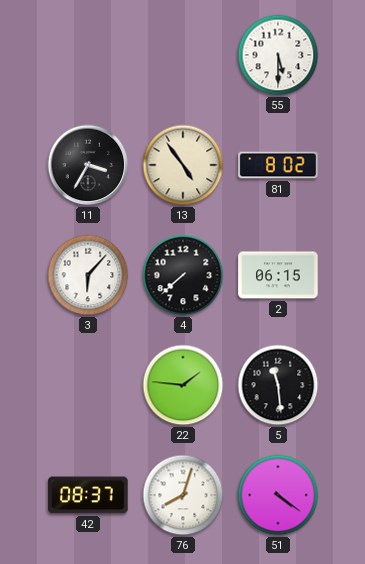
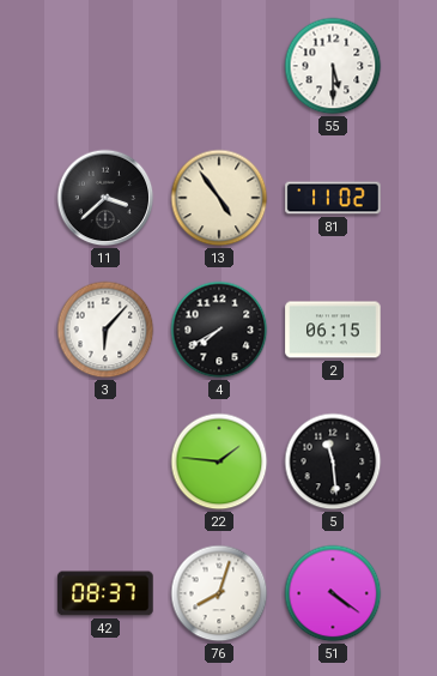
11: 3:35 -> 3:38 (105, 198)
81: 8:02 -> 11:02 (333, 198)
4: 7:38 -> 7:40 (219, 330)
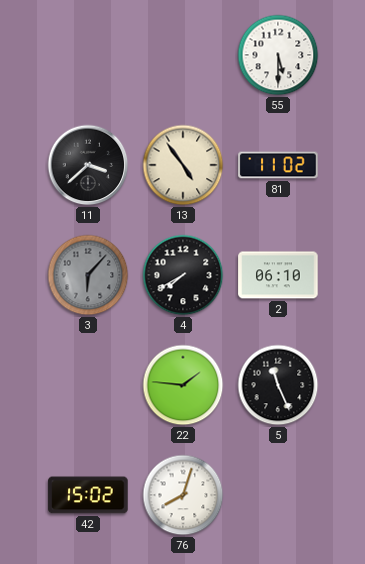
3 dial: white -> grey (88, 275)
2: 06:15 -> 06:10 (278, 275)
5: 11:29 -> 11:26 (278, 385)
42: 08:37 -> 15:02 (88, 495)
51: 4:21 -> none (333, 593)
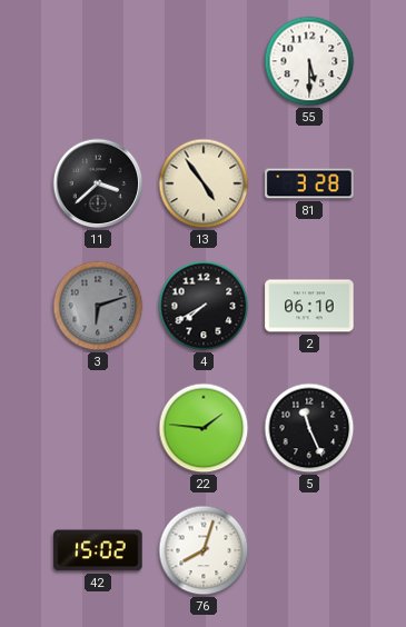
81: 11:02 -> 3:28 (309, 183)
3: 6:07 -> 6:12 (98, 306)
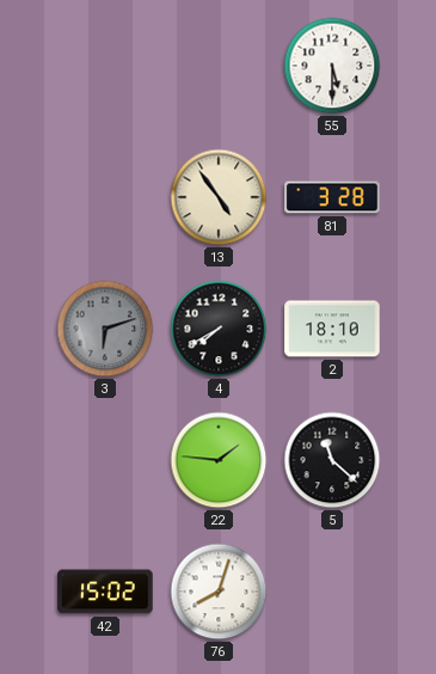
11: 3:38 -> none (98, 183)
2: 06:10 -> 18:10 (332, 329)
5: 11:26 -> 11:22 (332, 460)
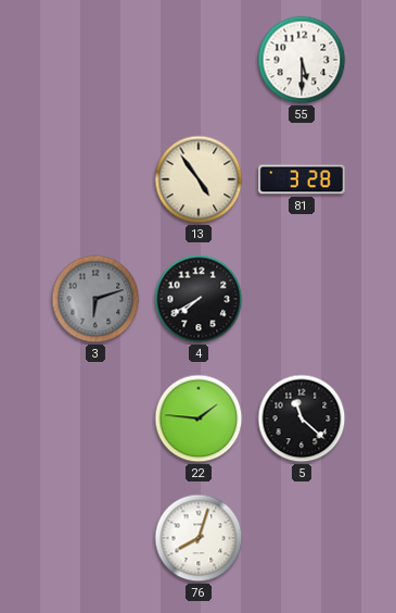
2: 18:10 -> none (332, 329)
42: 15:02 -> none (105, 592)
